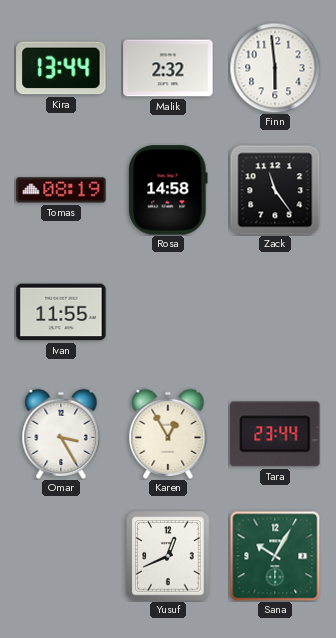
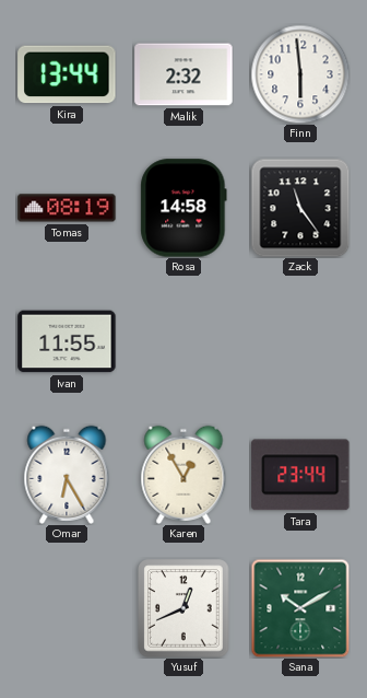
Omar: 3:25 -> 6:25 (67, 475)
Sana: 10:05 -> 10:10 (300, 608)
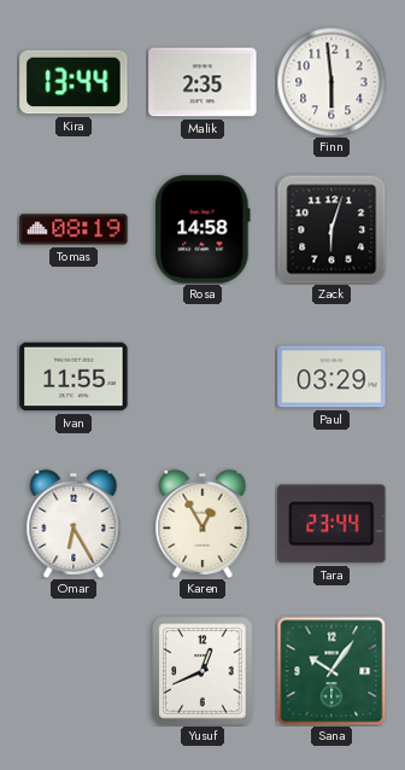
Malik: 2:32 -> 2:35 (202, 82)
Zack: 11:24 -> 6:03 (331, 229)
Paul: none -> 03:29 (331, 377)
Sana: 10:10 -> 10:06 (331, 671)
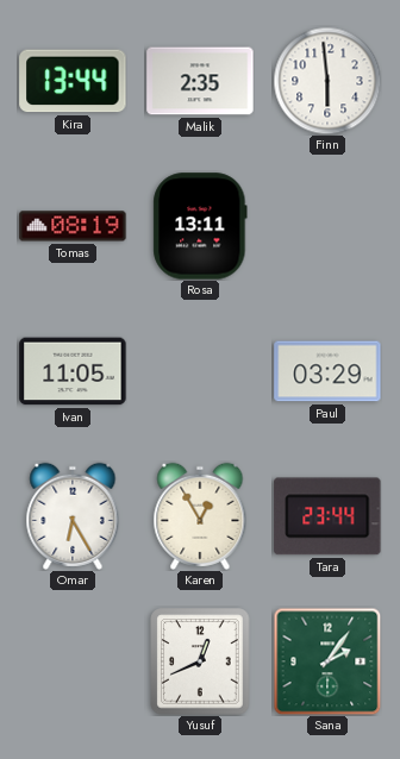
Rosa: 14:58 -> 13:11 (200, 226)
Zack: 6:03 -> none (331, 229)
Ivan: 11:55 -> 11:05 (73, 371)
Sana: 10:06 -> 2:06 (327, 661)
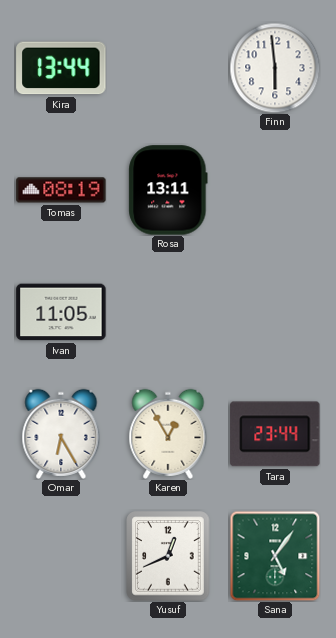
Malik: 2:35 -> none (200, 81)
Paul: 03:29 -> none (327, 371)
Sana: 2:06 -> 5:06 (275, 556)
